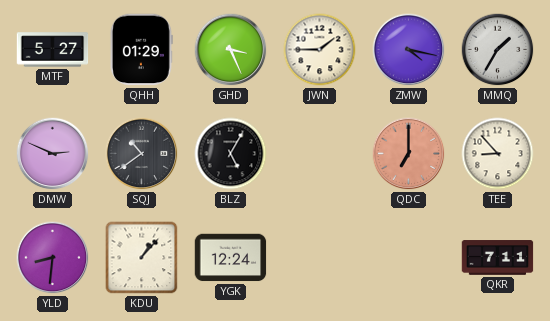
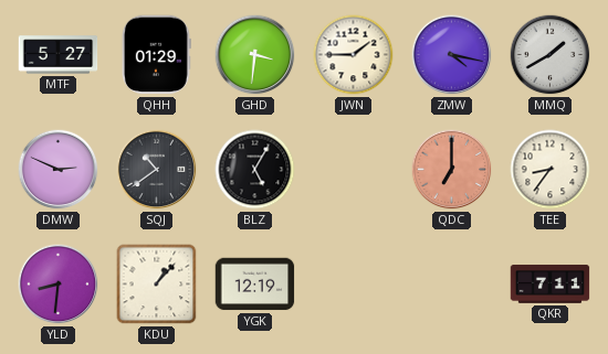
GHD: 3:26 -> 3:31 (255, 55)
MMQ: 1:35 -> 1:40 (551, 55)
TEE: 8:53 -> 8:36 (551, 170)
YGK: 12:24 -> 12:19 (255, 285)
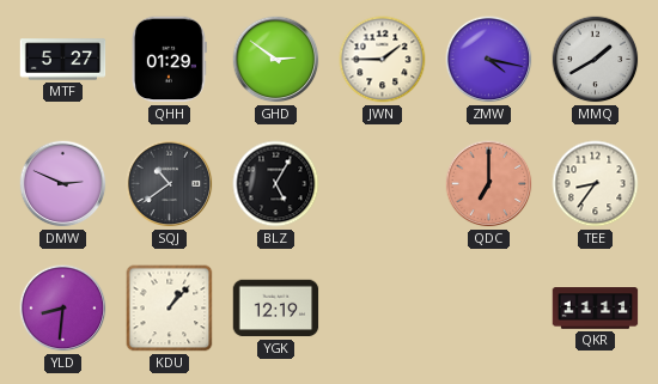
GHD: 3:31 -> 2:51 (276, 60)
QKR: 7:11 -> 11:11 (596, 309)
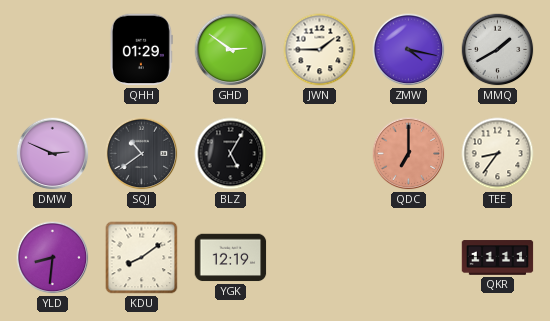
MTF: 5:27 -> none (63, 60)
KDU: 1:07 -> 8:09 (142, 258)
